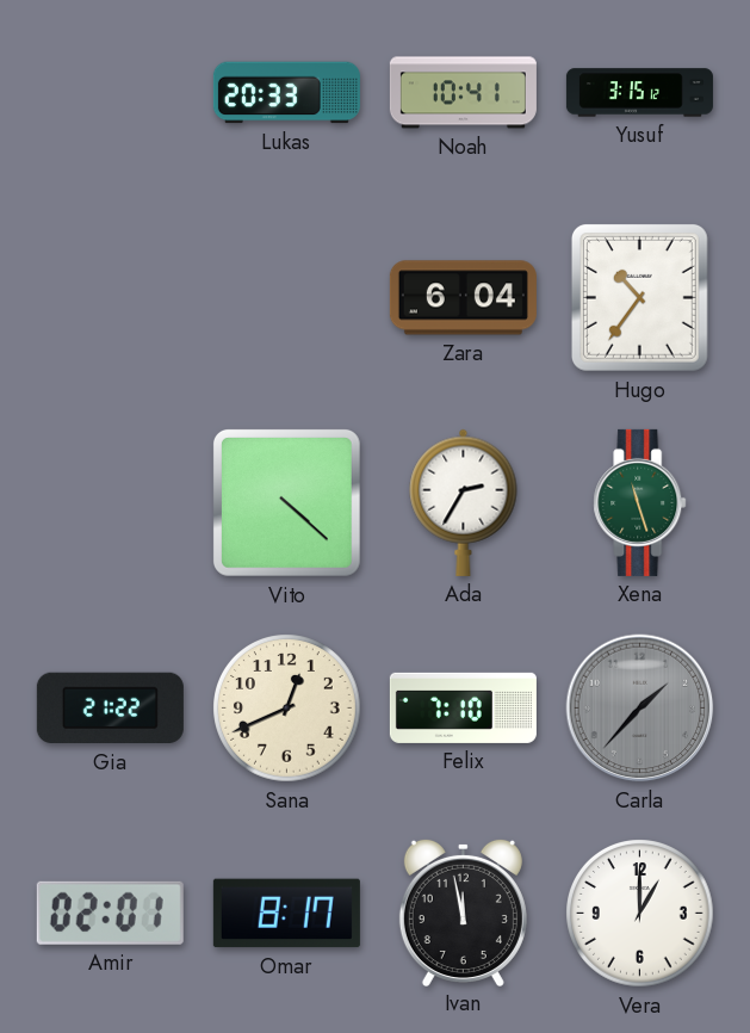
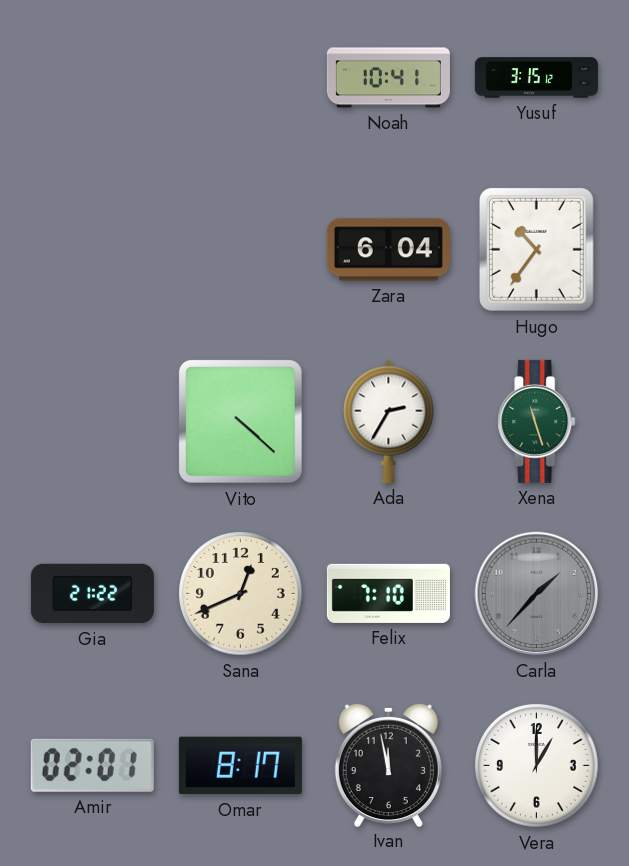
Lukas: 20:33 -> none (286, 93)
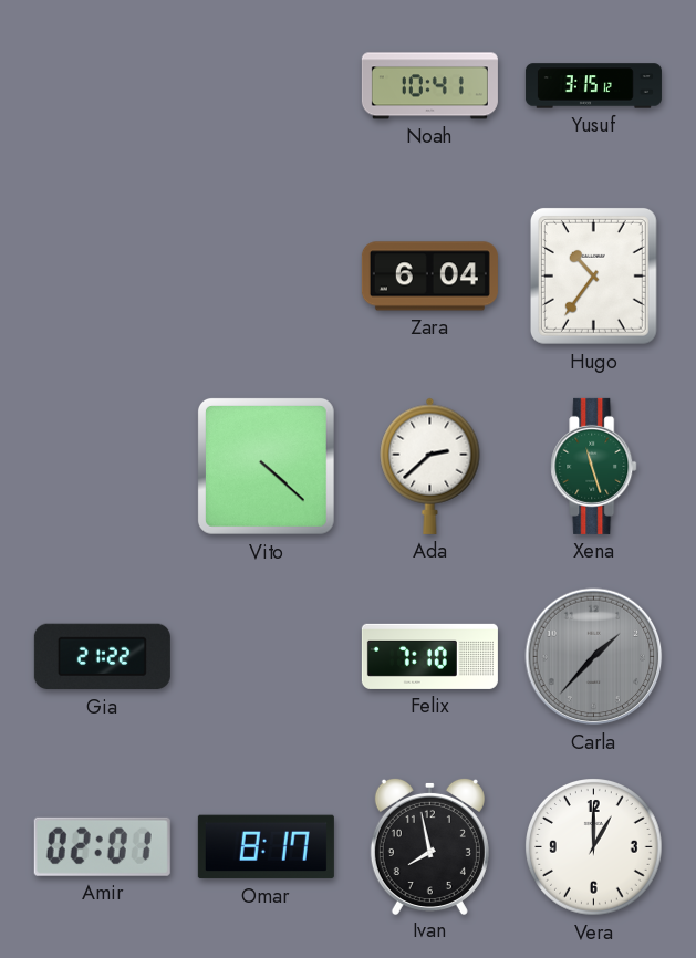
Ada: 2:35 -> 2:38 (430, 466)
Sana: 12:41 -> none (241, 594)
Ivan: 11:58 -> 7:58 (429, 845)
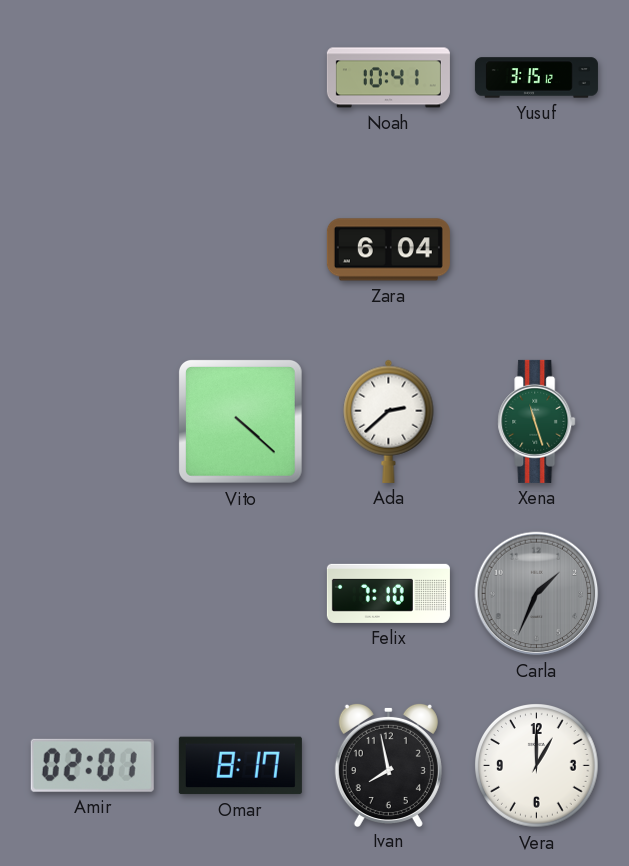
Hugo: 10:36 -> none (593, 275)
Gia: 21:22 -> none (102, 657)
Carla: 1:37 -> 1:34 (537, 594)
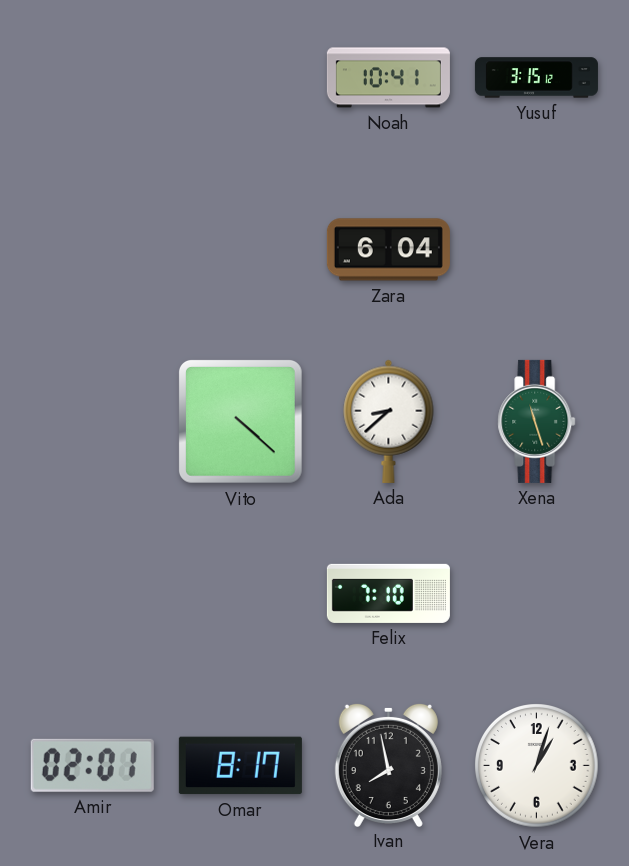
Ada: 2:38 -> 8:38 (389, 421)
Carla: 1:34 -> none (537, 594)
Vera: 1:00 -> 1:03 (537, 766)
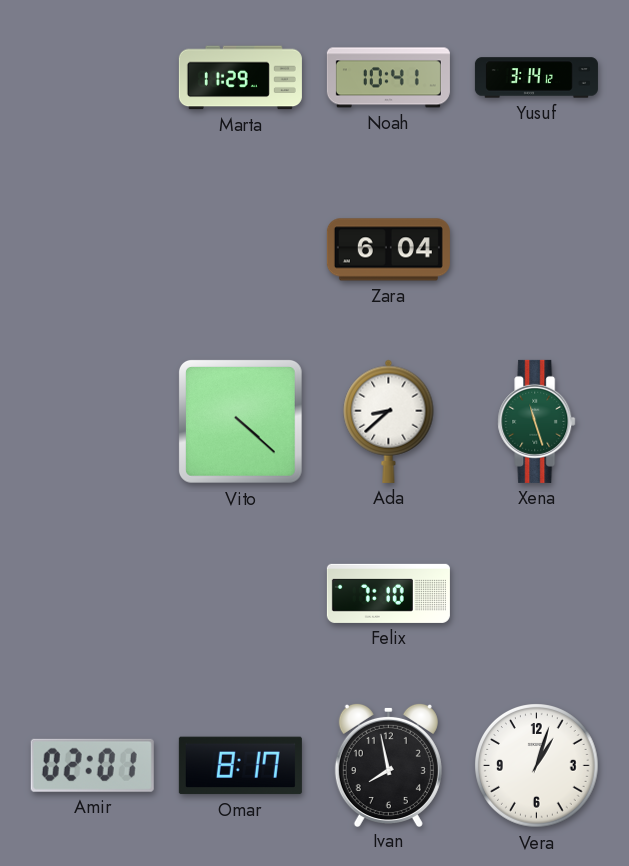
Marta: none -> 11:29 (240, 78)
Yusuf: 3:15 -> 3:14 (536, 78)
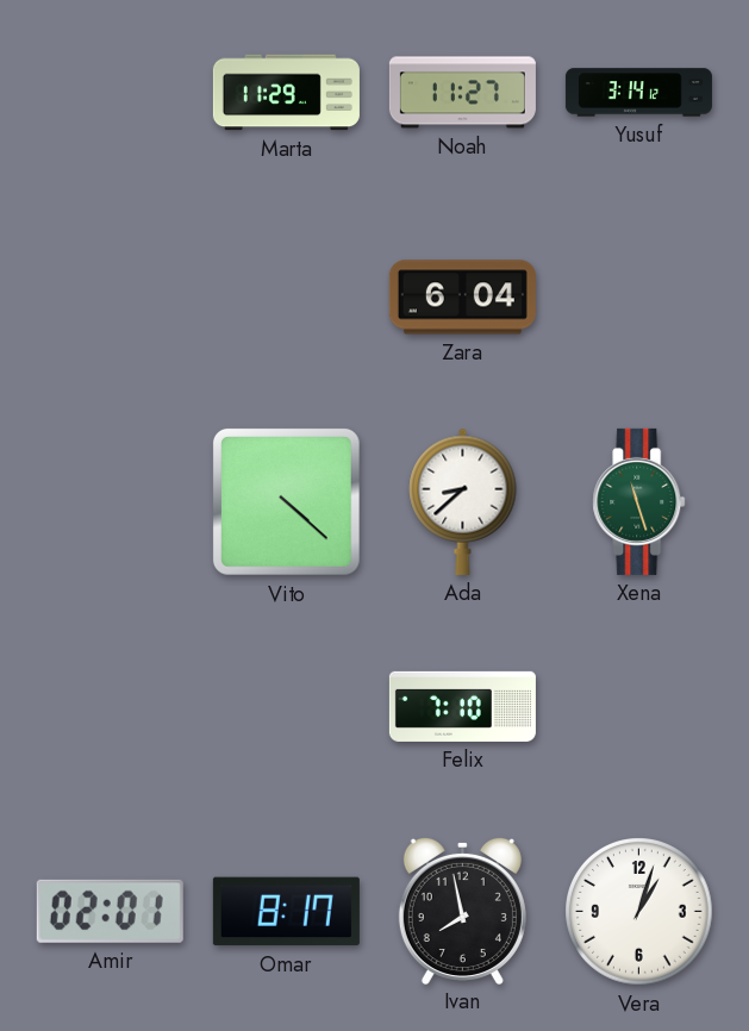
Noah: 10:41 -> 11:27 (462, 93)
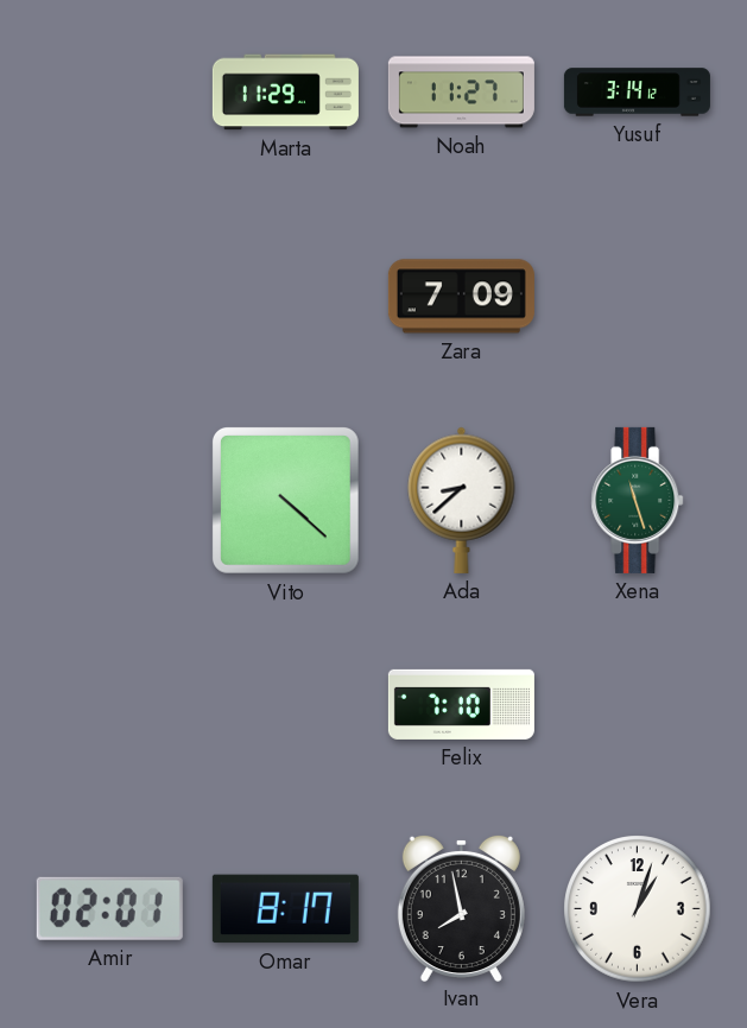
Zara: 6:04 -> 7:09 (461, 297)
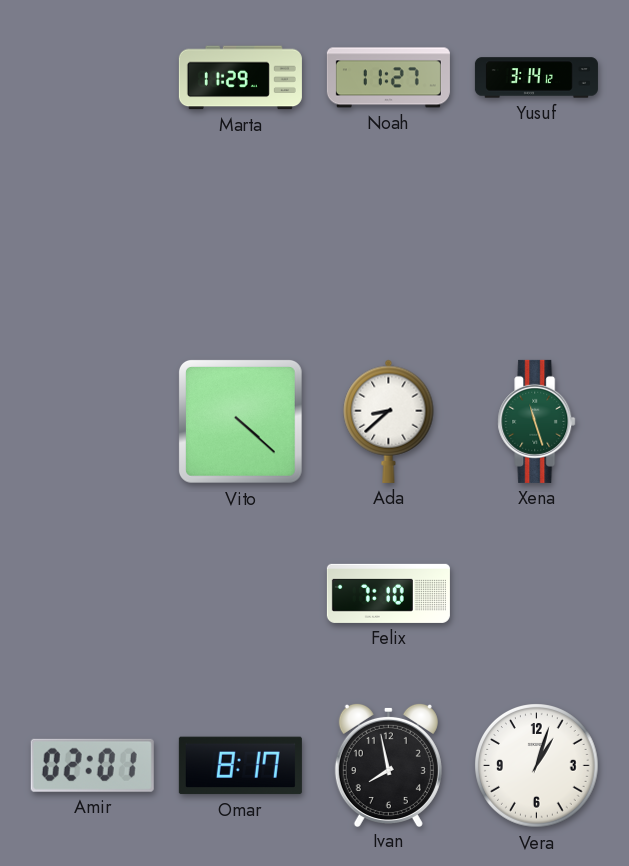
Zara: 7:09 -> none (461, 297)
